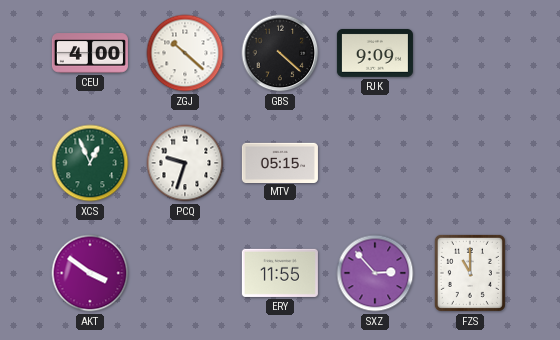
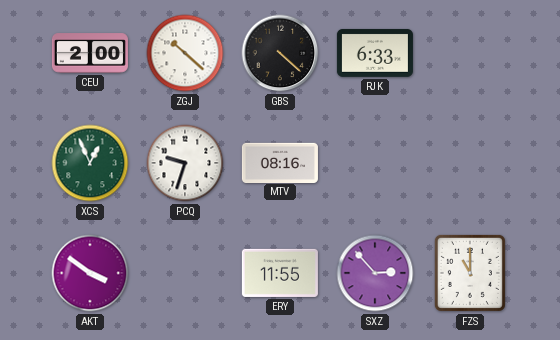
CEU: 4:00 -> 2:00 (90, 53)
RJK: 9:09 -> 6:33 (375, 53)
MTV: 05:15 -> 08:16 (280, 162)
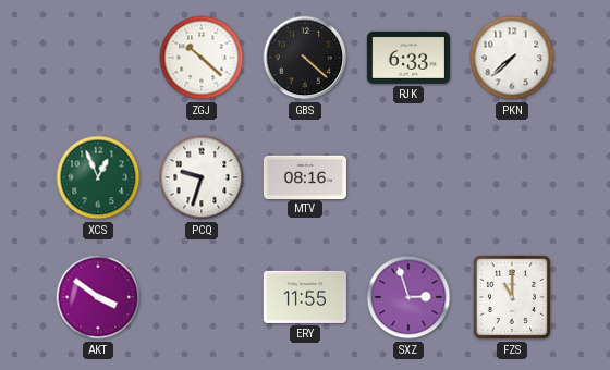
CEU: 2:00 -> none (90, 53)
PKN: none -> 7:38 (512, 58)
SXZ: 2:53 -> 2:57 (408, 297)
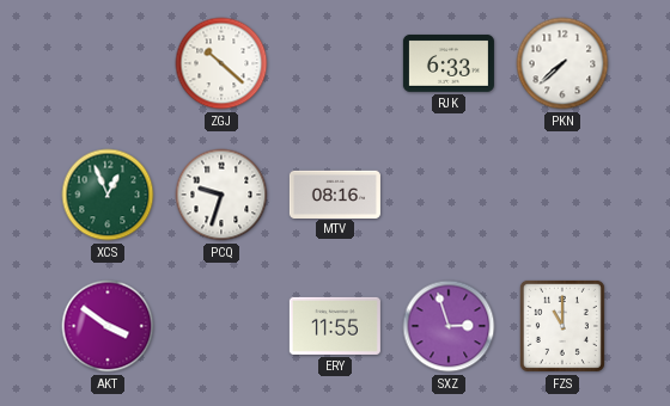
GBS: 4:22 -> none (305, 58)
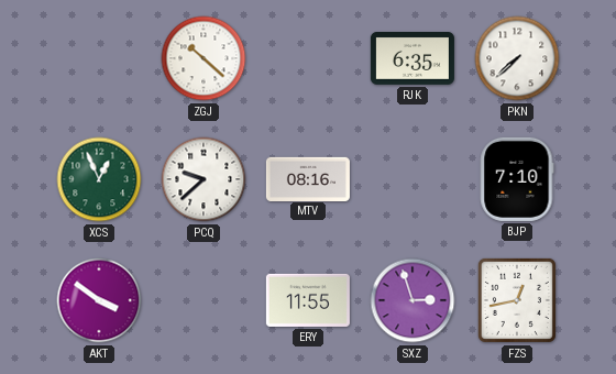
RJK: 6:33 -> 6:35 (413, 58)
PCQ: 9:33 -> 9:38 (204, 179)
BJP: none -> 7:10 (517, 179)
FZS: 11:00 -> 12:43 (517, 300)
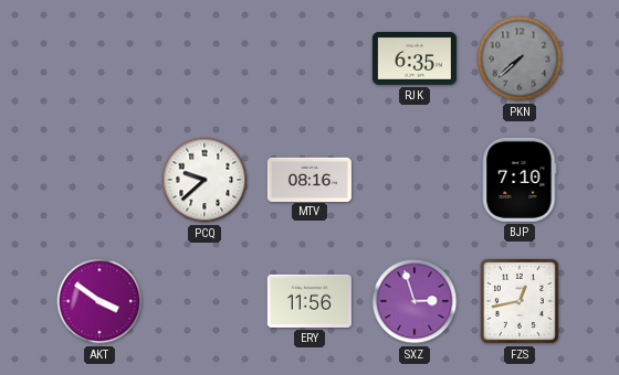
ZGJ: 10:22 -> none (204, 58)
PKN dial: white -> grey (520, 58)
XCS: 12:56 -> none (99, 179)
ERY: 11:55 -> 11:56 (309, 301)
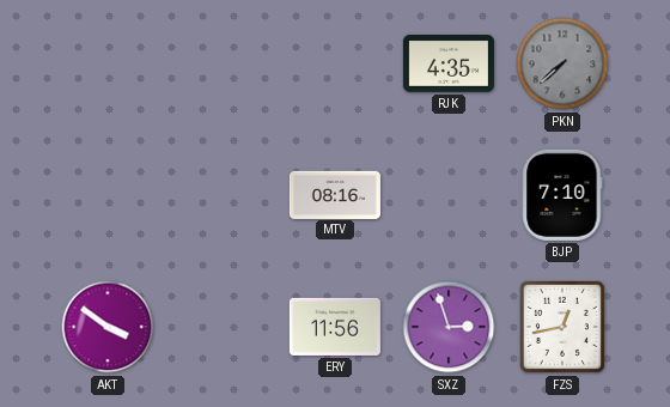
RJK: 6:35 -> 4:35 (449, 63)
PCQ: 9:38 -> none (204, 180)
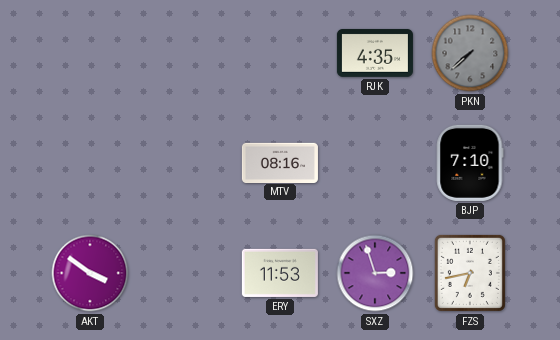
ERY: 11:56 -> 11:53 (280, 273)
FZS: 12:43 -> 6:43 (470, 273)
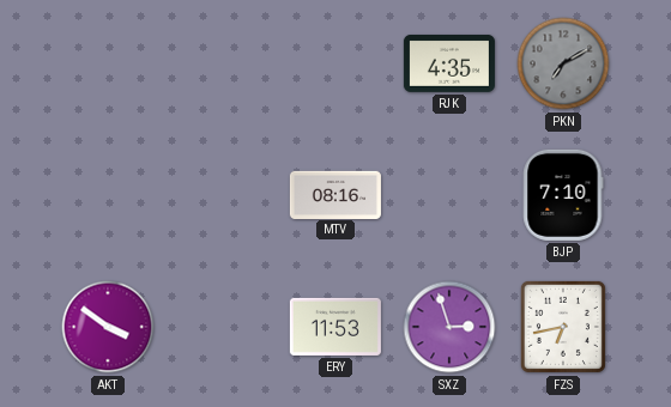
PKN: 7:38 -> 7:10 (563, 63)
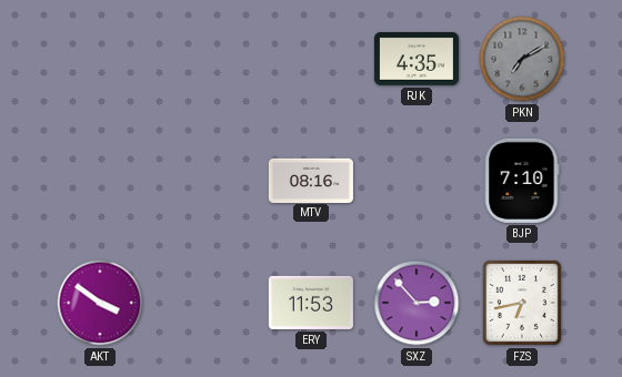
SXZ: 2:57 -> 2:53 (417, 303)
